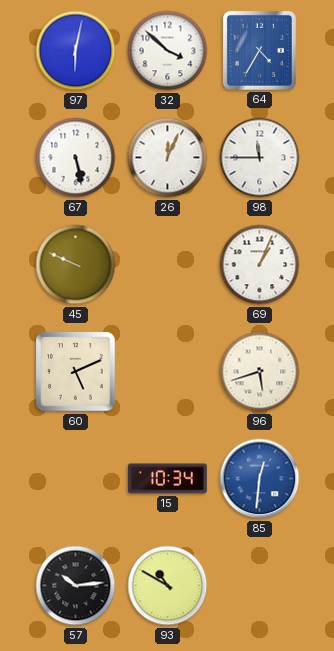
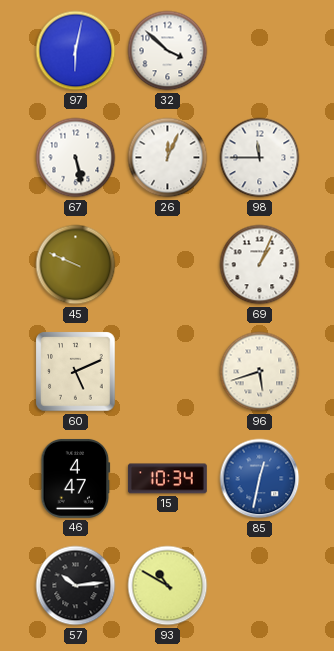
64: 4:35 -> none (259, 50)
46: none -> 4:47 (76, 478)
85: 12:31 -> 12:32 (260, 479)
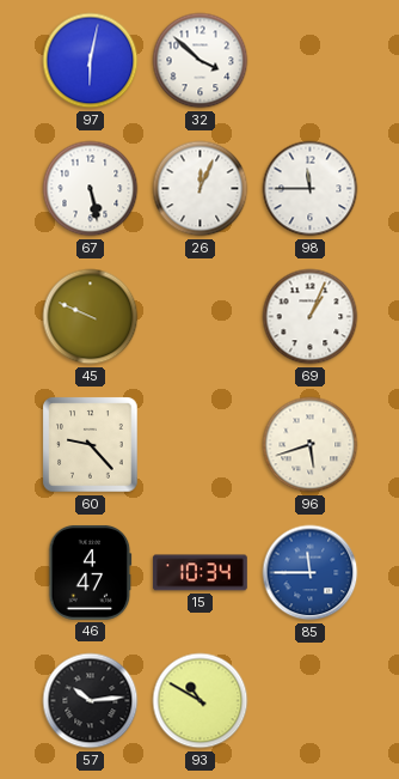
60: 5:11 -> 9:23 (91, 445)
85: 12:32 -> 11:45 (311, 573)
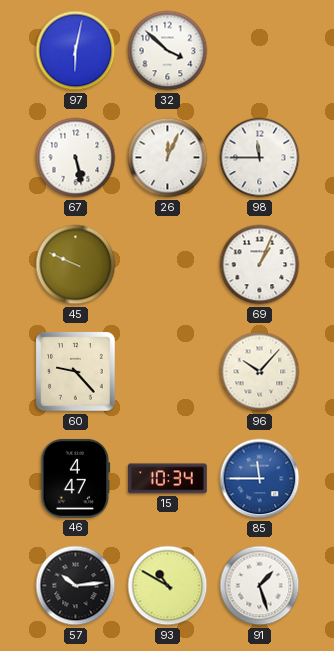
96: 5:42 -> 10:07 (260, 372)
91: none -> 1:27 (260, 586)
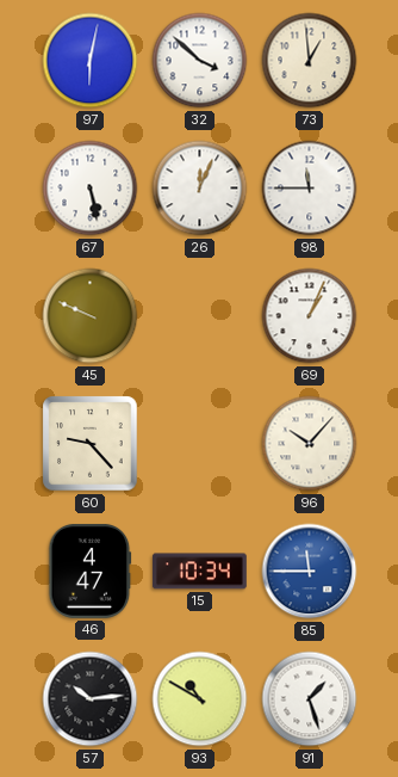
73: none -> 12:59 (310, 61)
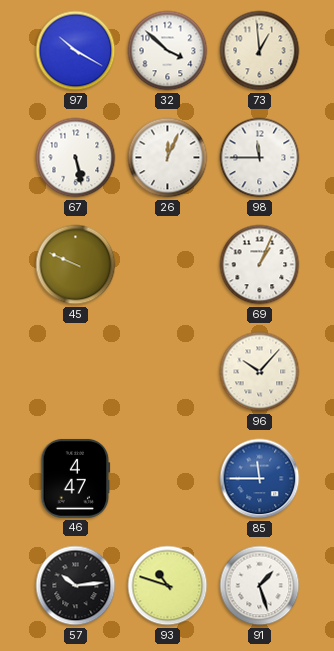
97: 6:02 -> 10:20 (76, 51)
60: 9:23 -> none (91, 444)
15: 10:34 -> none (199, 572)
93: 10:50 -> 10:48 (168, 586)
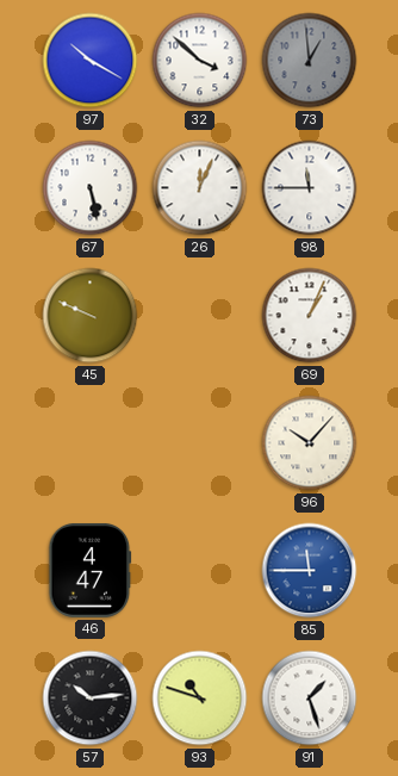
73 dial: cream -> grey (310, 61)
